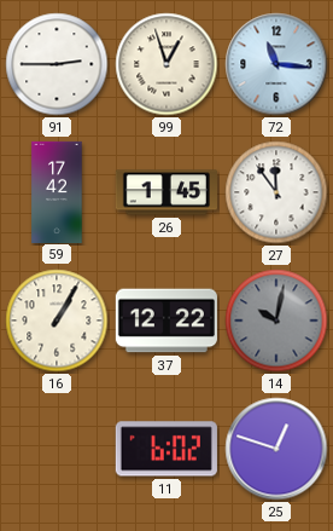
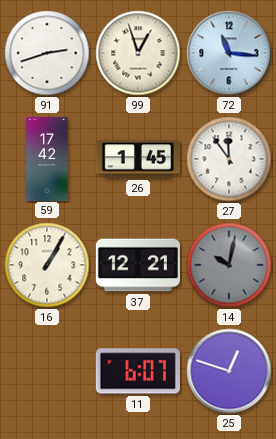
91: 2:45 -> 2:42 (47, 53)
37: 12:22 -> 12:21 (138, 265)
11: 6:02 -> 6:07 (138, 371)
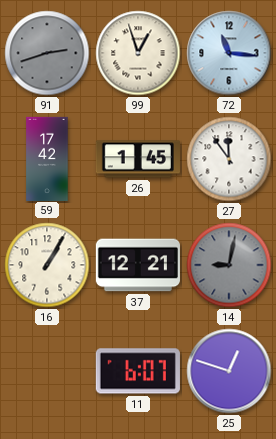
91 dial: white -> grey (47, 53)
14: 10:02 -> 9:02 (229, 265)
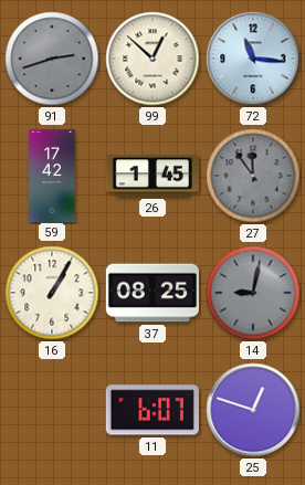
99: 12:57 -> 12:52 (152, 59)
27 dial: white -> grey (253, 176)
37: 12:21 -> 08:25 (152, 293)
